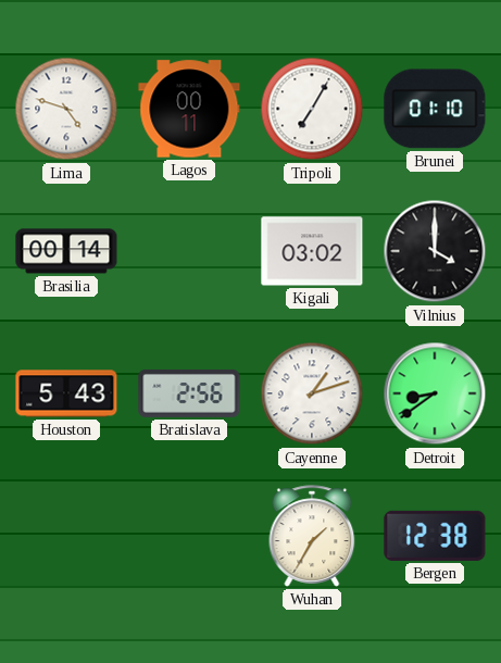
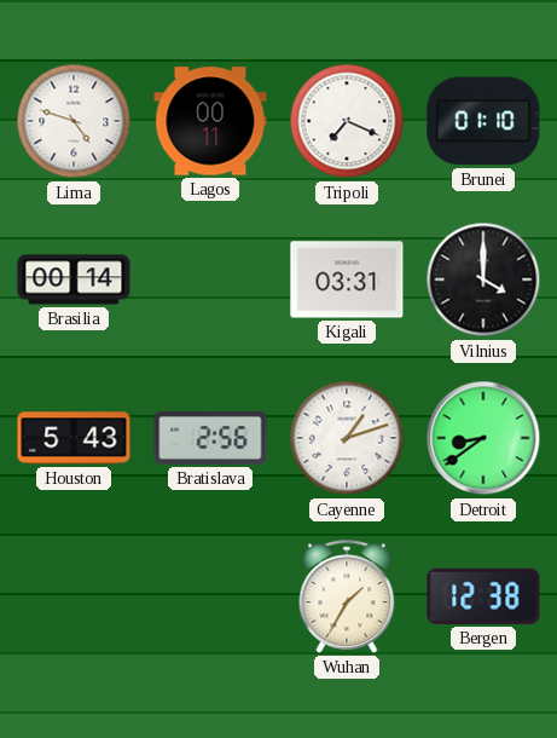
Tripoli: 7:05 -> 7:19 (347, 121)
Kigali: 03:02 -> 03:31 (347, 279)
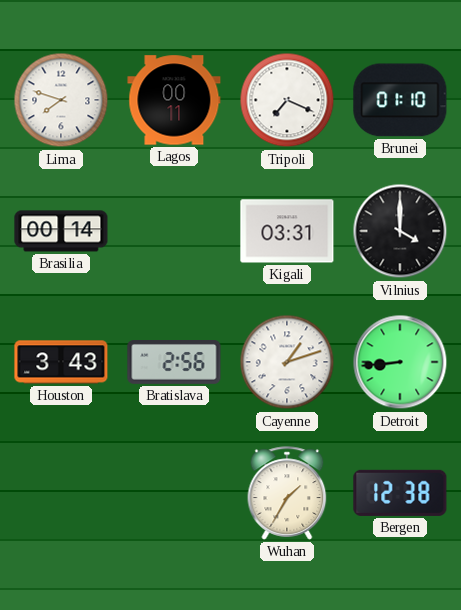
Lima: 4:48 -> 7:48 (61, 100)
Houston: 5:43 -> 3:43 (61, 362)
Detroit: 8:39 -> 8:44 (400, 362)
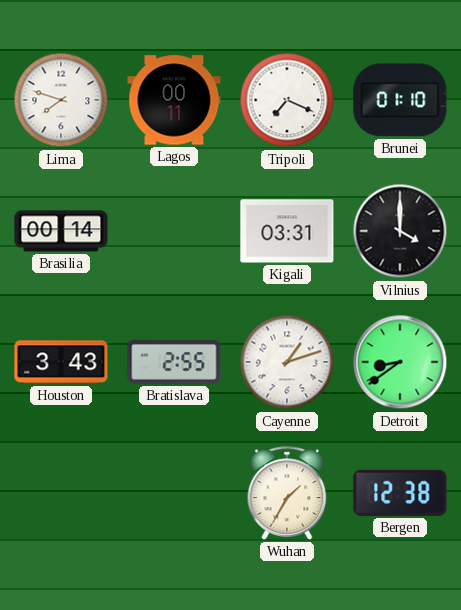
Bratislava: 2:56 -> 2:55 (174, 363)
Detroit: 8:44 -> 8:39 (400, 362)
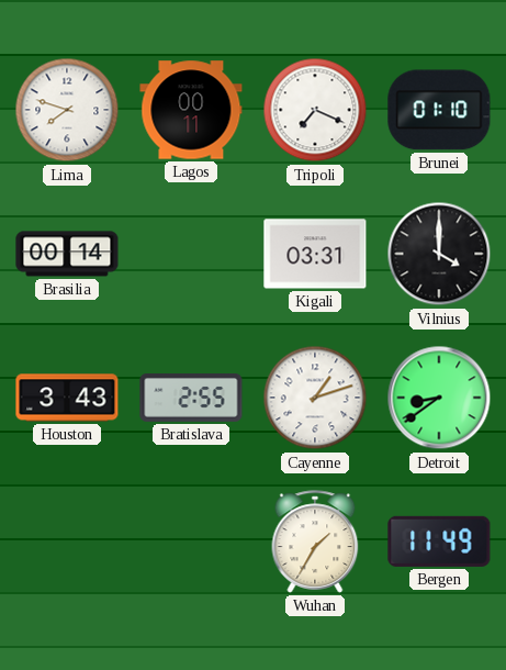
Bergen: 12:38 -> 11:49 (439, 541)
